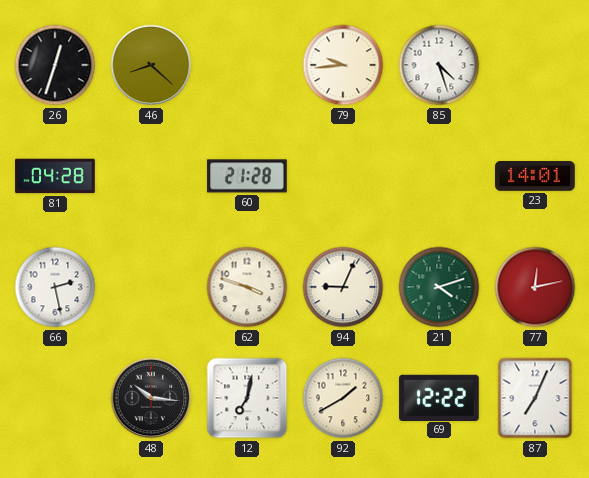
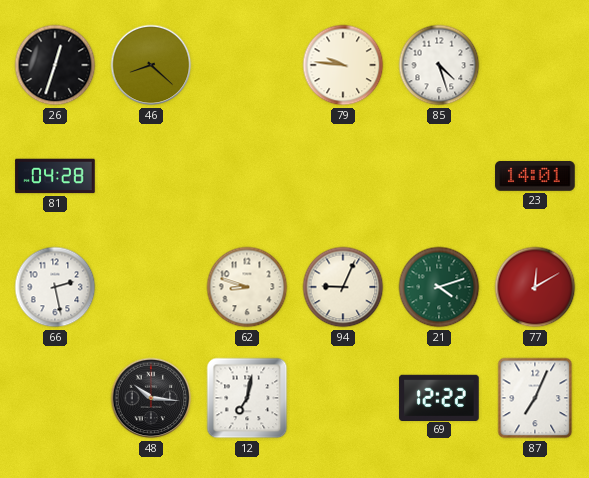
79: 9:44 -> 9:46 (343, 65)
60: 21:28 -> none (247, 176)
62: 3:48 -> 8:48 (247, 287)
77: 12:13 -> 12:10 (535, 287)
92: 1:40 -> none (343, 398)
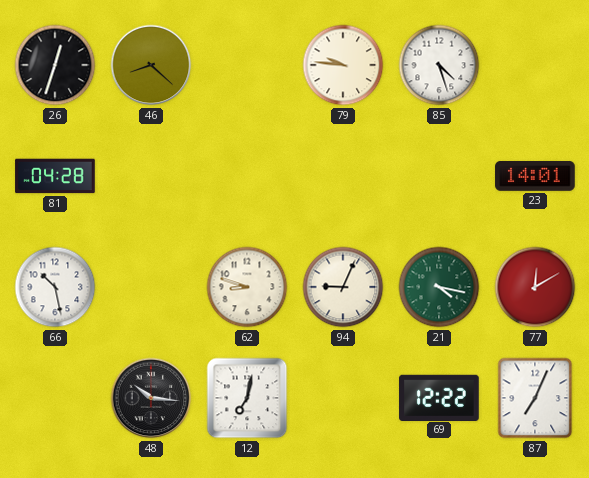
66: 2:28 -> 10:28 (55, 287)
21: 4:12 -> 4:17 (439, 287)
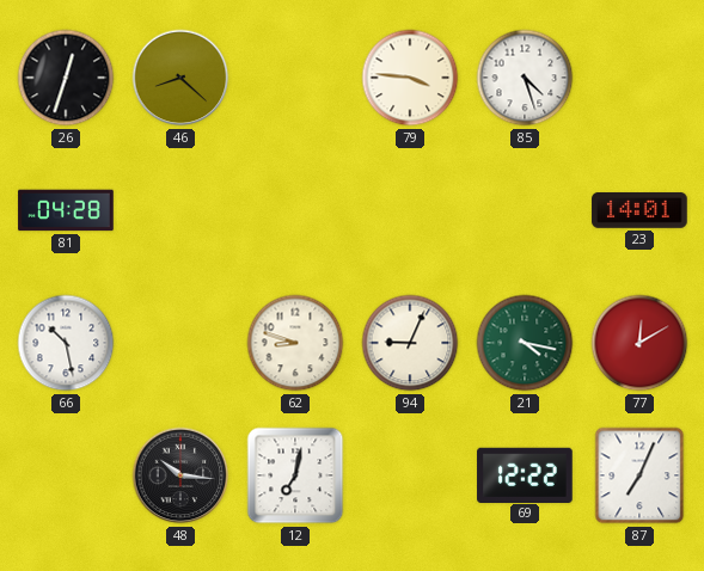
79: 9:46 -> 3:46 (410, 78)
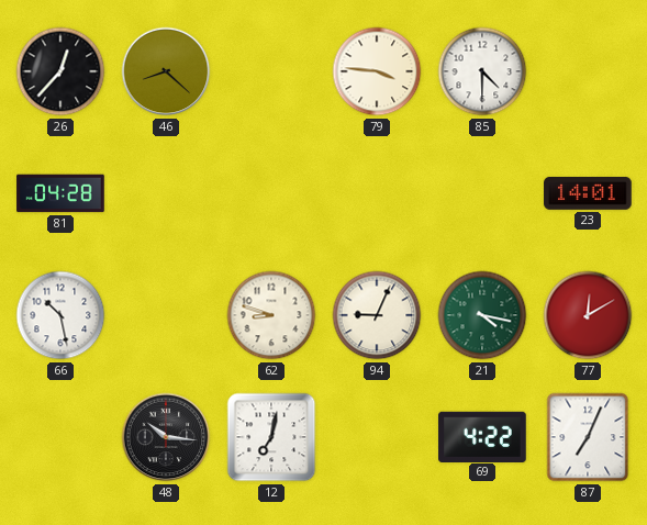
26: 12:33 -> 12:37 (60, 71)
85: 4:27 -> 4:30 (482, 71)
69: 12:22 -> 4:22 (482, 436)
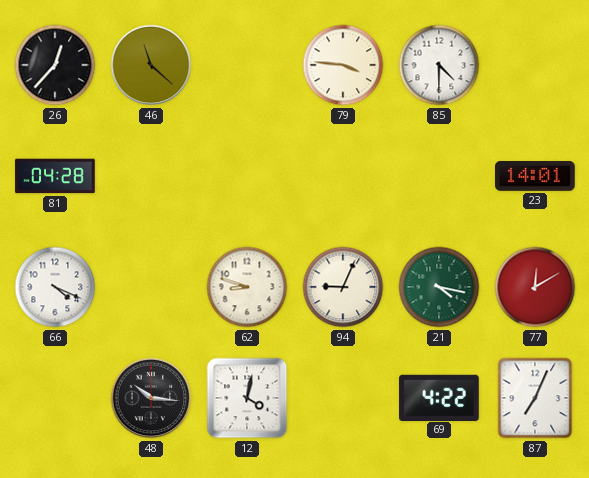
46: 8:22 -> 11:22 (151, 65)
66: 10:28 -> 4:19 (55, 287)
12: 7:02 -> 4:02 (247, 398)
